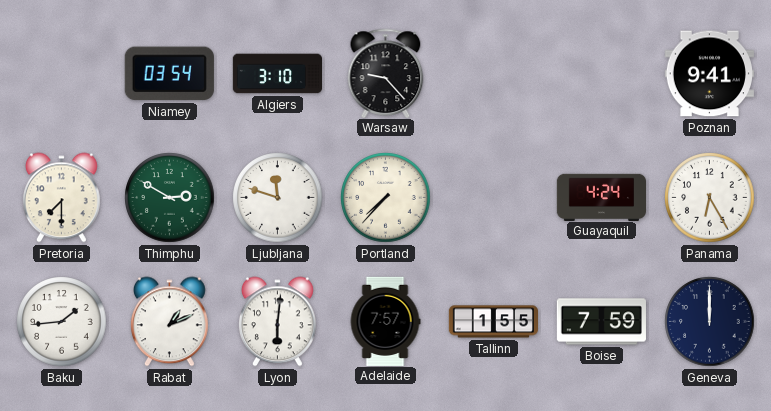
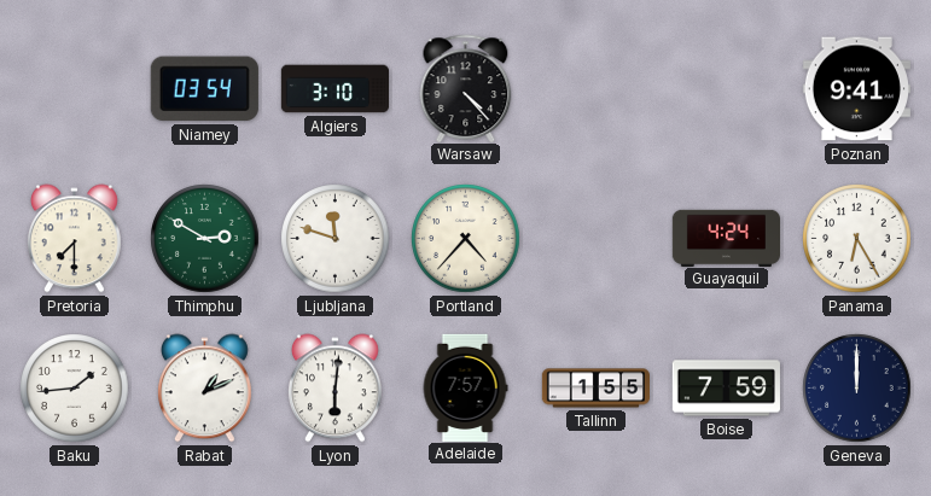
Warsaw: 9:23 -> 4:23 (466, 88)
Portland: 7:37 -> 4:37 (466, 239)
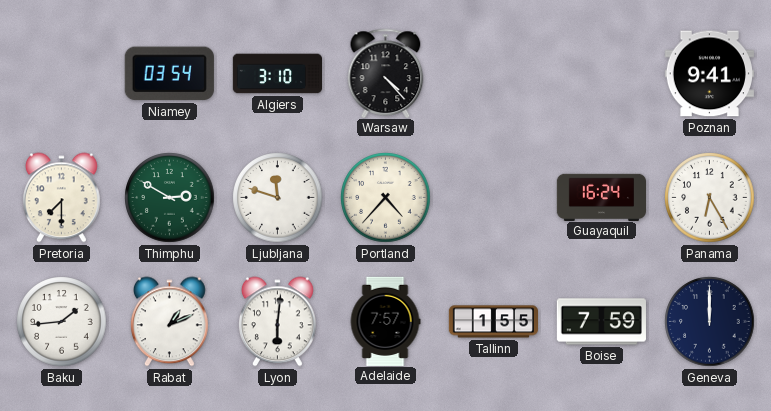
Guayaquil: 4:24 -> 16:24 (601, 197)
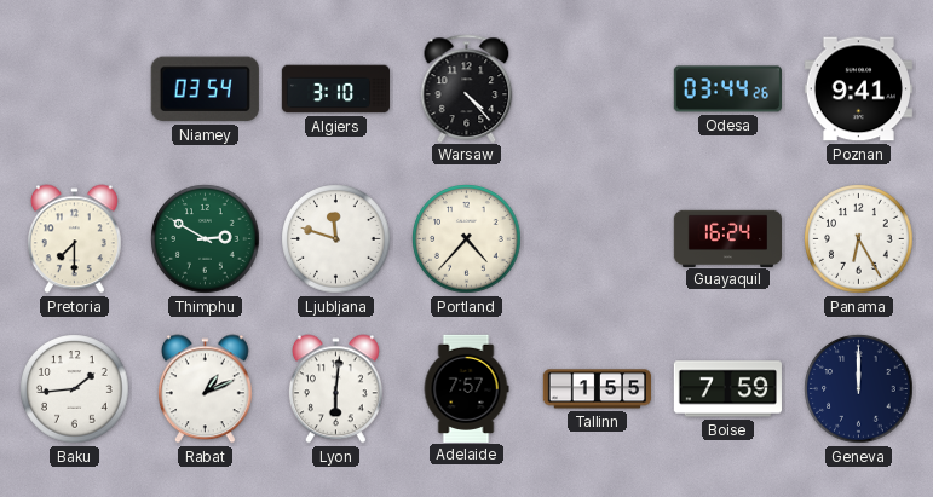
Odesa: none -> 03:44 (727, 89)
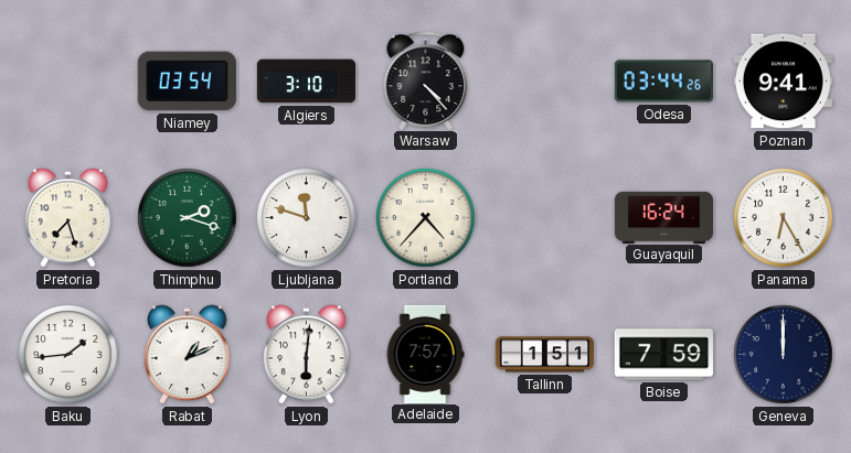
Pretoria: 7:30 -> 7:27 (67, 218)
Thimphu: 2:50 -> 2:18 (188, 218)
Tallinn: 1:55 -> 1:51 (544, 355)
